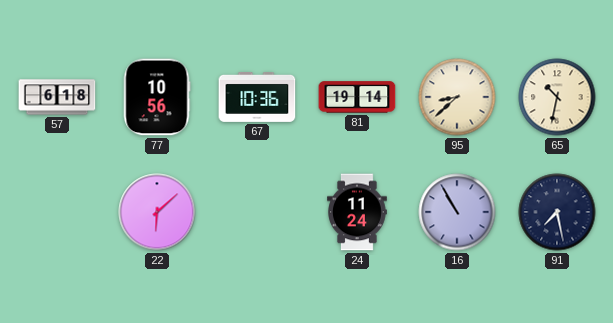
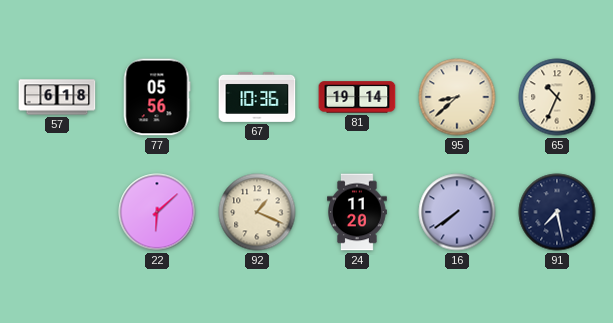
77: 10:56 -> 05:56 (157, 97)
65: 10:32 -> 10:34 (557, 97)
92: none -> 1:19 (257, 212)
24: 11:24 -> 11:20 (358, 212)
16: 10:55 -> 7:39 (457, 212)
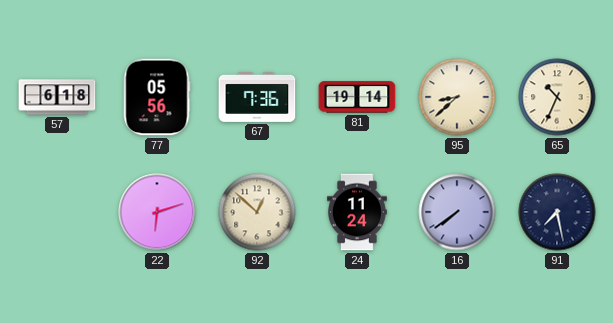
67: 10:36 -> 7:36 (257, 98)
22: 6:08 -> 6:12 (157, 212)
92: 1:19 -> 12:52 (257, 212)
24: 11:20 -> 11:24 (358, 212)
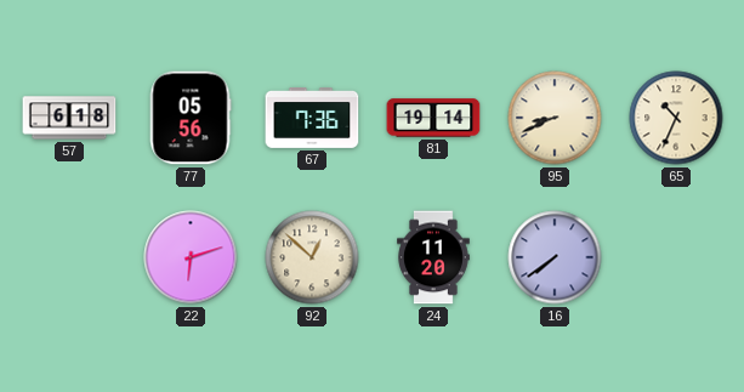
95: 8:38 -> 8:41 (555, 118)
24: 11:24 -> 11:20 (435, 257)
91: 7:28 -> none (557, 212)
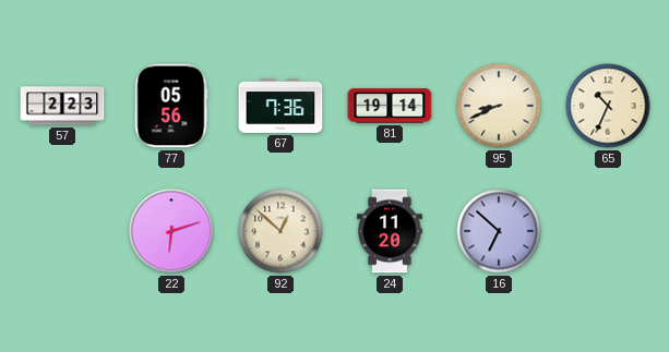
57: 6:18 -> 2:23 (62, 106)
16: 7:39 -> 6:52 (499, 231)
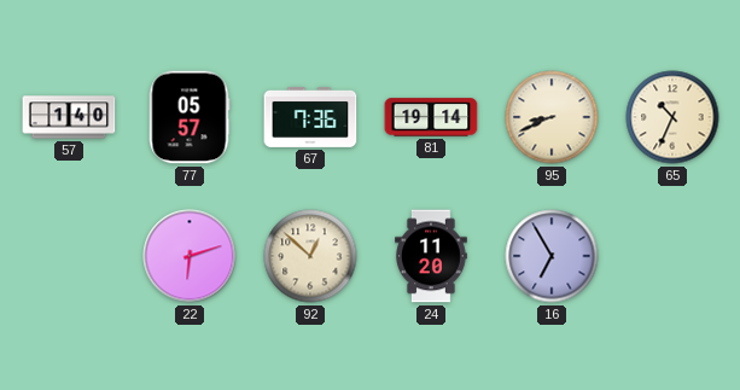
57: 2:23 -> 1:40 (69, 117)
77: 05:56 -> 05:57 (190, 117)
16: 6:52 -> 6:55 (552, 256)
